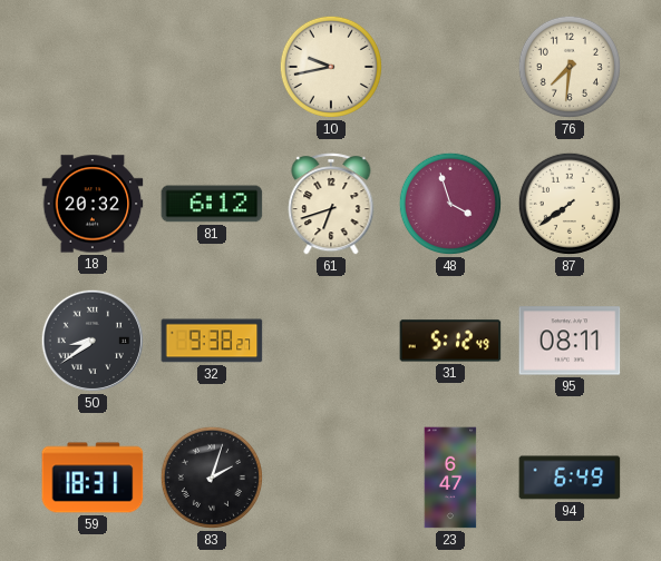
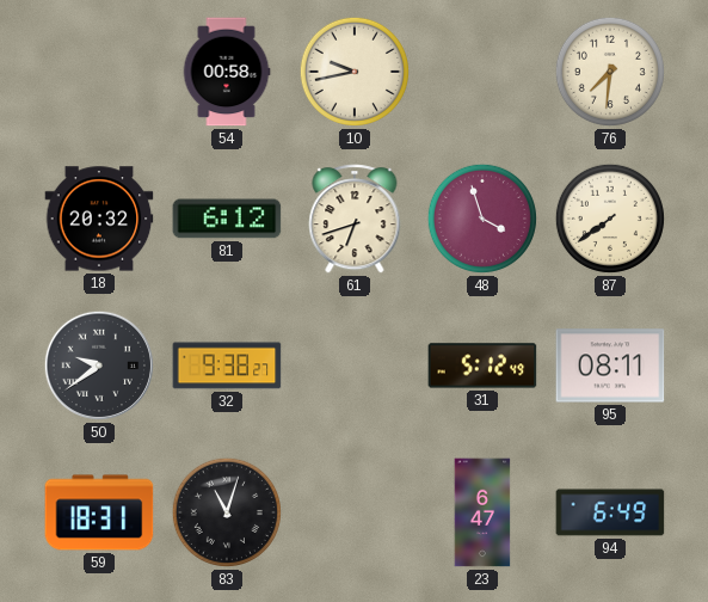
54: none -> 00:58 (227, 72)
50: 8:39 -> 9:39 (99, 365)
83: 2:03 -> 11:03 (227, 512)
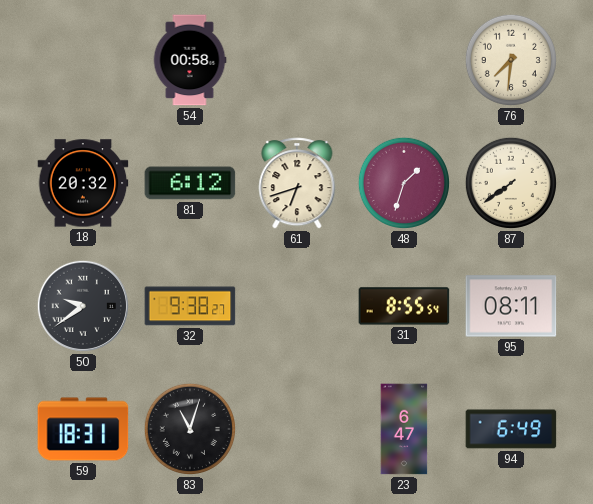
10: 9:43 -> none (355, 72)
48: 3:57 -> 1:33 (404, 183)
31: 5:12 -> 8:55 (404, 306)
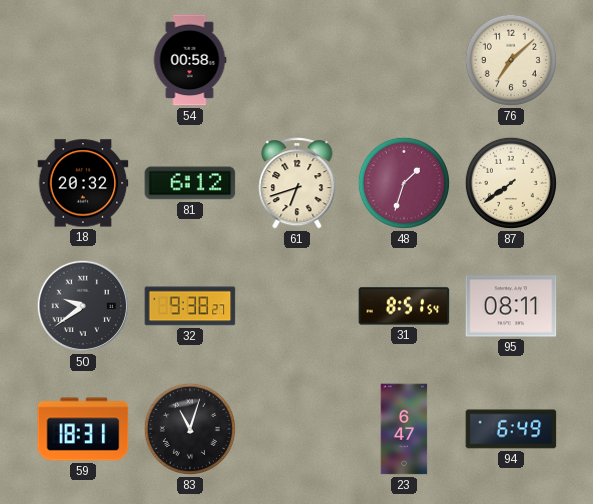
76: 7:31 -> 7:08 (511, 60)
31: 8:55 -> 8:51 (404, 306)
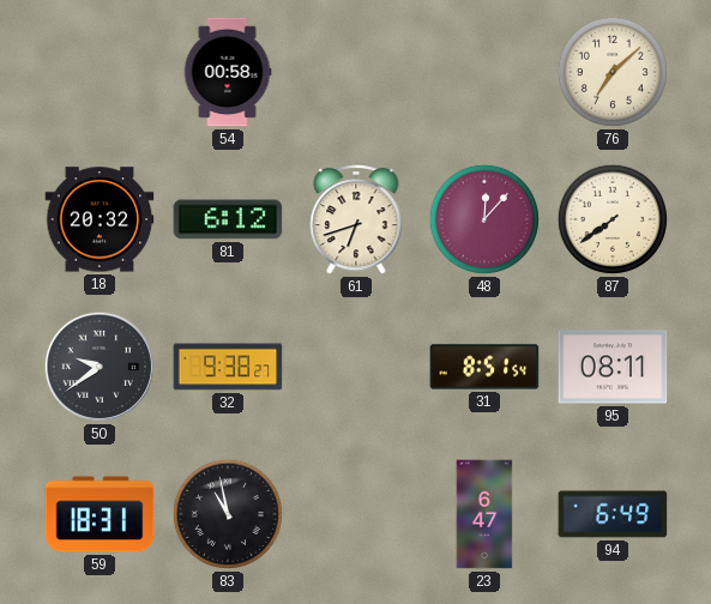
48: 1:33 -> 12:07 (484, 219)
83: 11:03 -> 10:58 (228, 514)
